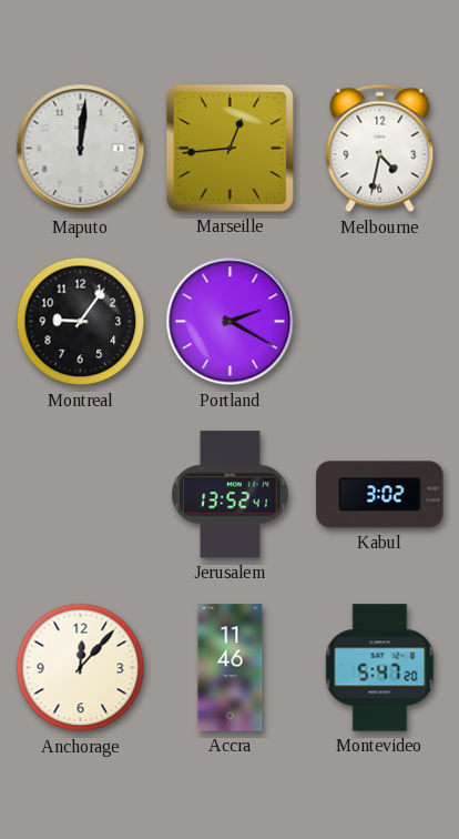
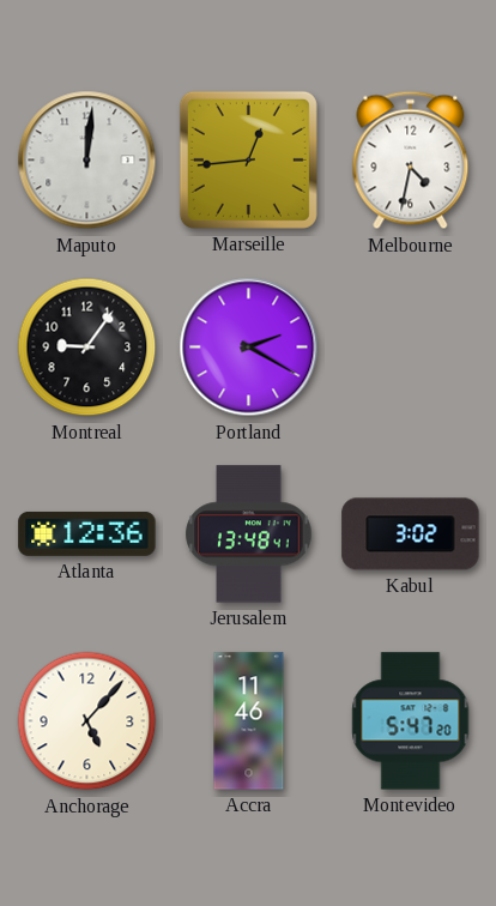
Atlanta: none -> 12:36 (87, 533)
Jerusalem: 13:52 -> 13:48 (249, 534)
Anchorage: 12:07 -> 5:07 (87, 721)
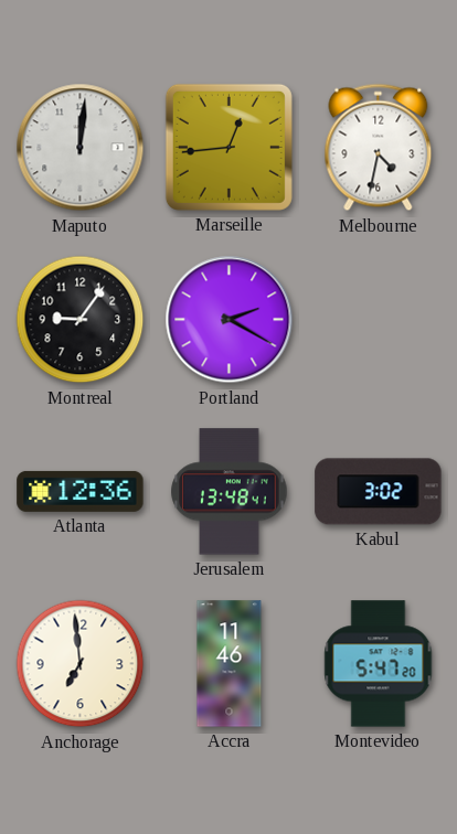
Anchorage: 5:07 -> 6:59 (81, 664)
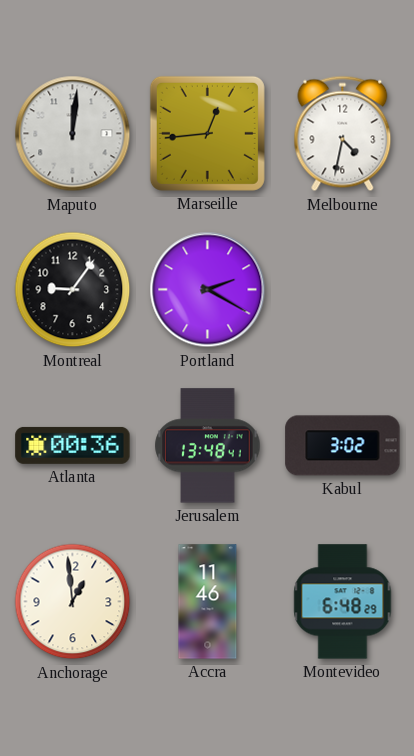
Atlanta: 12:36 -> 00:36 (73, 445)
Anchorage: 6:59 -> 12:59 (73, 602)
Montevideo: 5:47 -> 6:48 (343, 602)
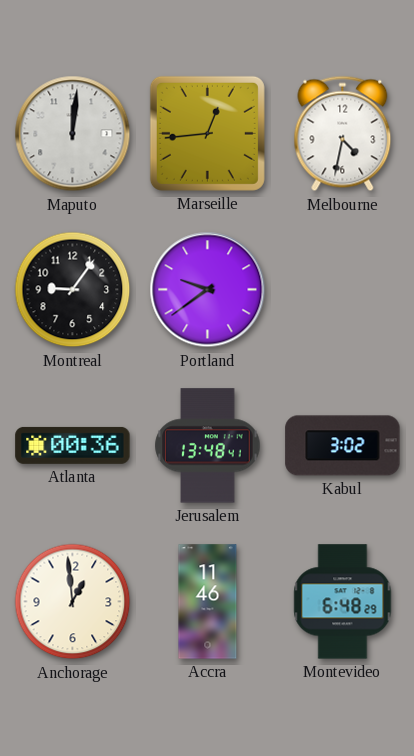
Portland: 2:20 -> 9:39 (208, 290)
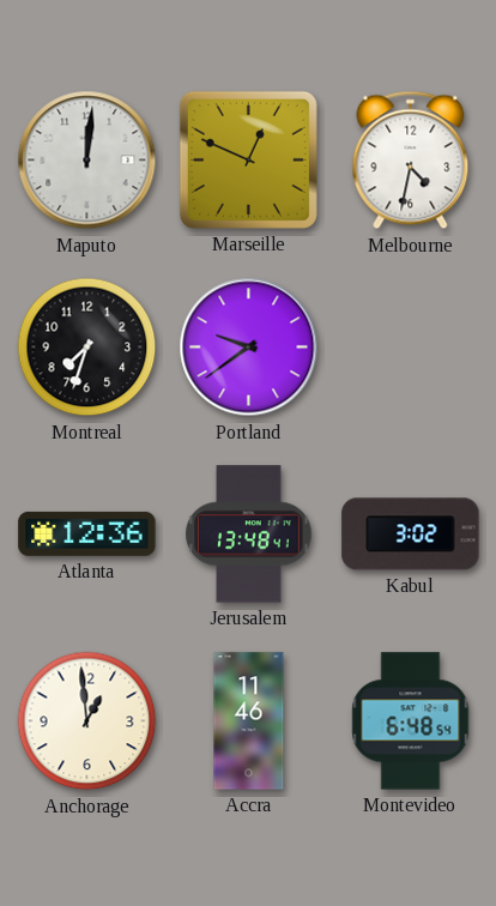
Marseille: 12:44 -> 12:49 (248, 159)
Montreal: 9:06 -> 7:33 (87, 348)
Atlanta: 00:36 -> 12:36 (87, 533)
Montevideo: 6:48:29 -> 6:48:54 (411, 721)
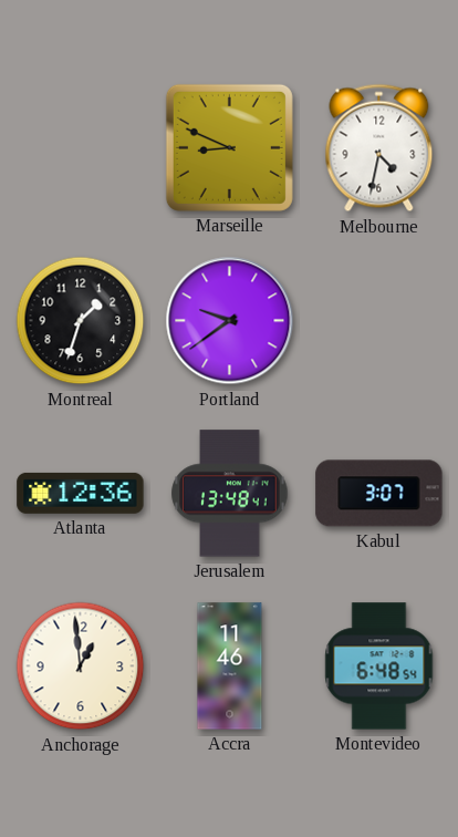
Maputo: 12:01 -> none (87, 161)
Marseille: 12:49 -> 8:49 (229, 147)
Montreal: 7:33 -> 1:33 (81, 321)
Kabul: 3:02 -> 3:07 (379, 494)
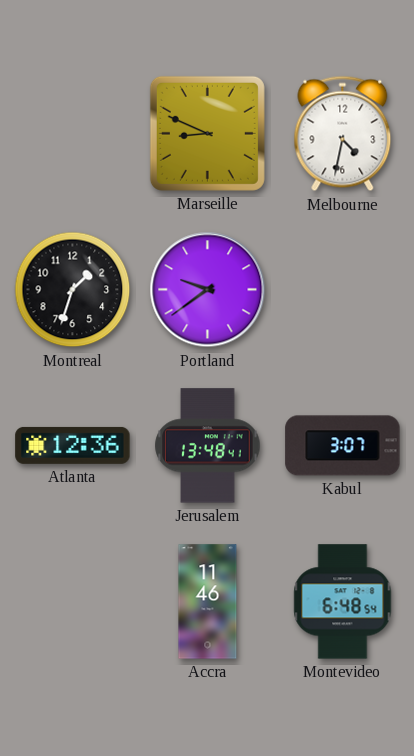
Anchorage: 12:59 -> none (81, 666)
